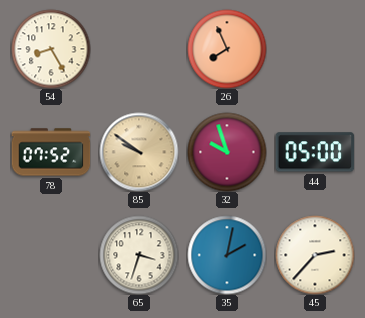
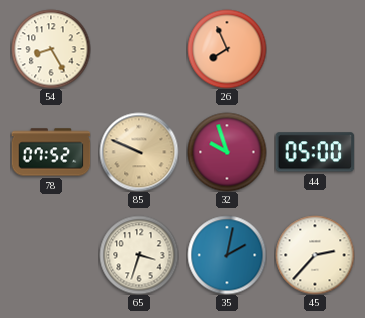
85: 9:51 -> 9:49 (139, 152)
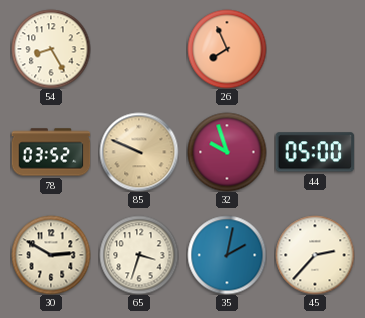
78: 07:52 -> 03:52 (51, 152)
30: none -> 2:50 (51, 255)
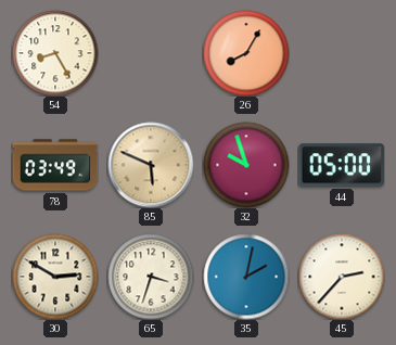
26: 7:56 -> 8:05 (246, 53)
78: 03:52 -> 03:49 (55, 165)
85: 9:49 -> 5:49 (151, 165)
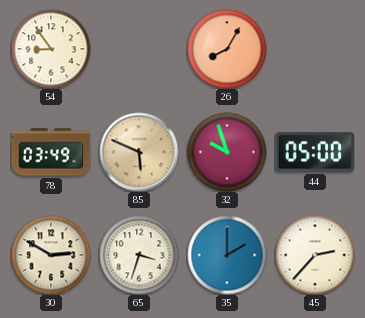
54: 8:25 -> 8:54 (51, 49)
35: 2:02 -> 2:00 (227, 255)
